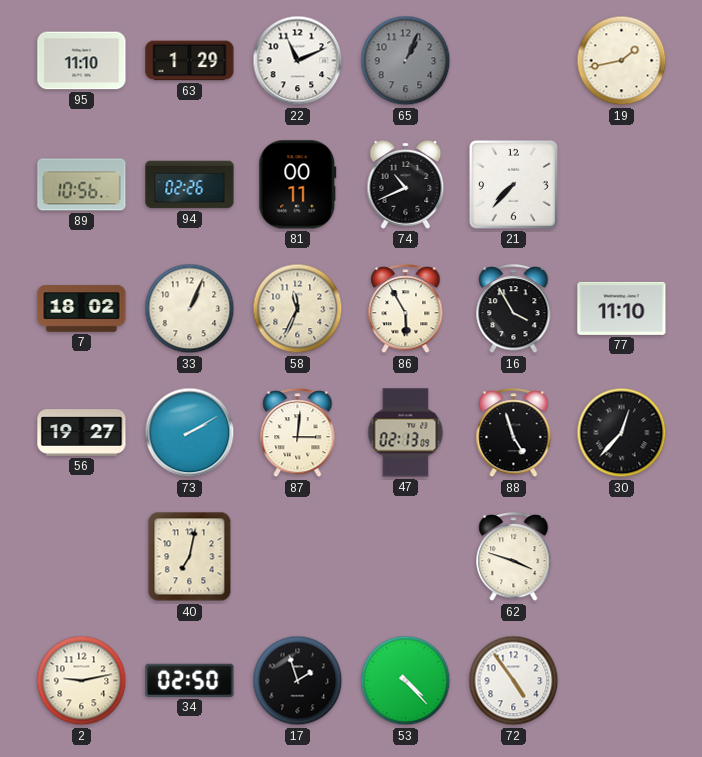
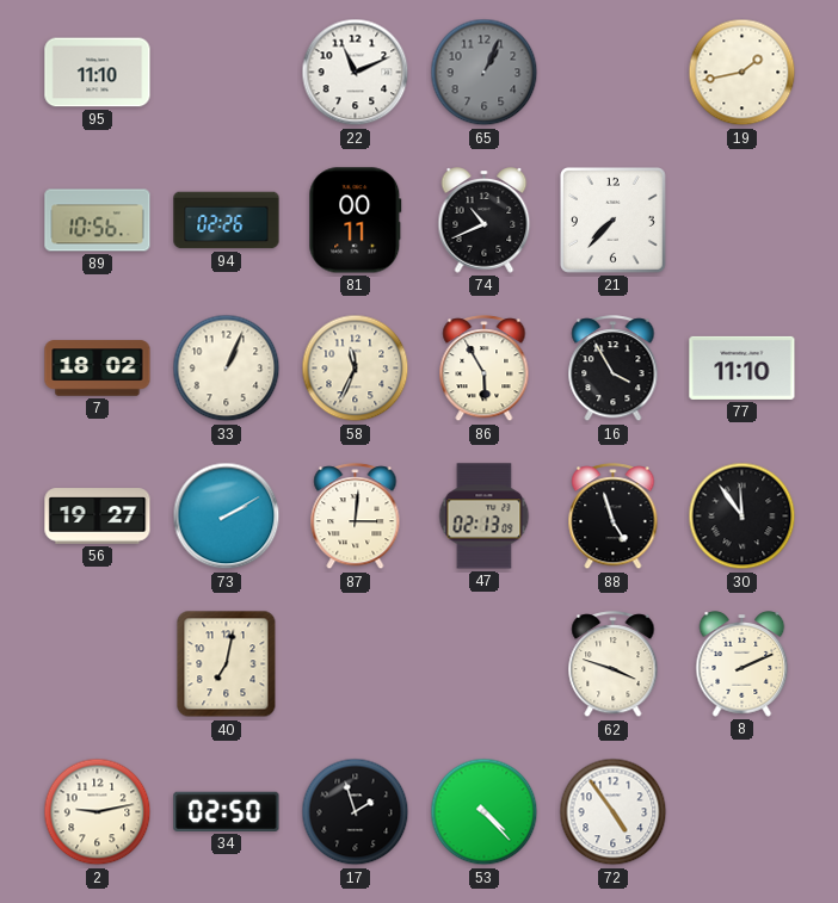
63: 1:29 -> none (190, 61)
30: 12:37 -> 11:54 (743, 517)
8: none -> 2:11 (743, 664)
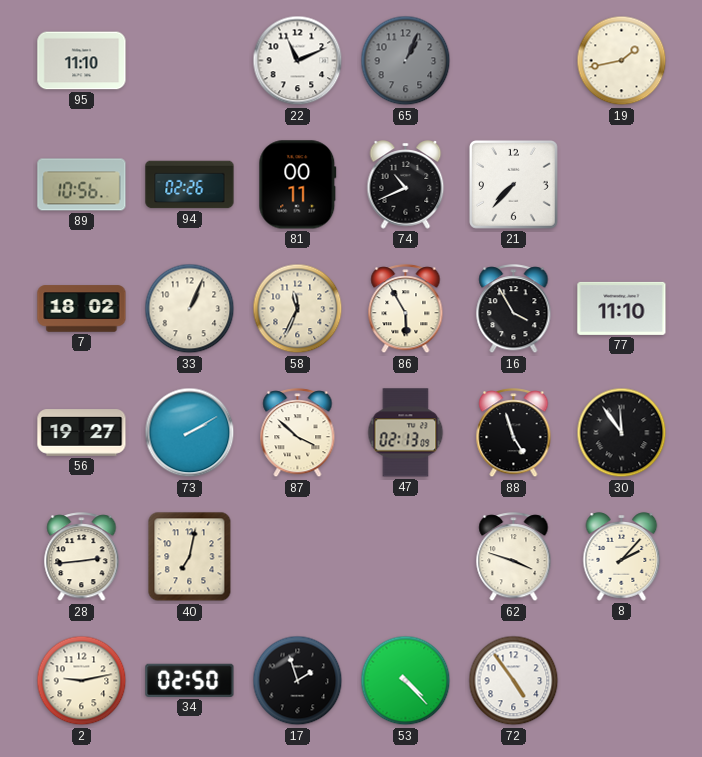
87: 3:01 -> 3:52 (298, 433)
28: none -> 2:44 (82, 557)
8: 2:11 -> 2:07 (622, 557)
